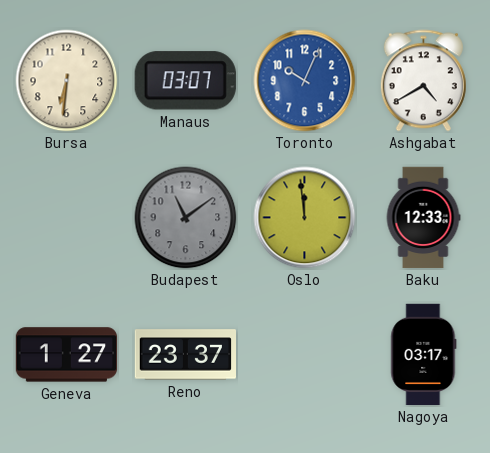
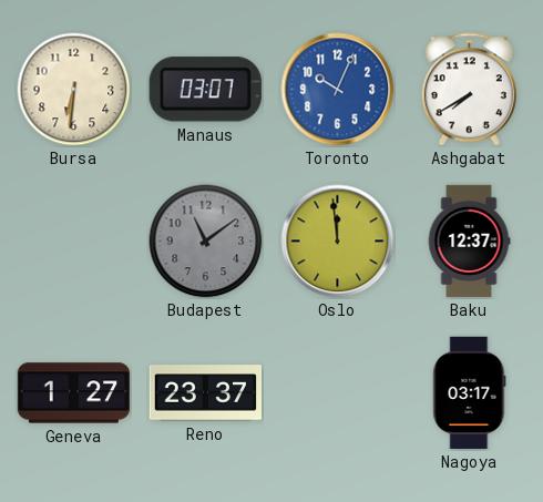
Ashgabat: 4:40 -> 7:40 (469, 90)
Baku: 12:33 -> 12:37 (469, 242)
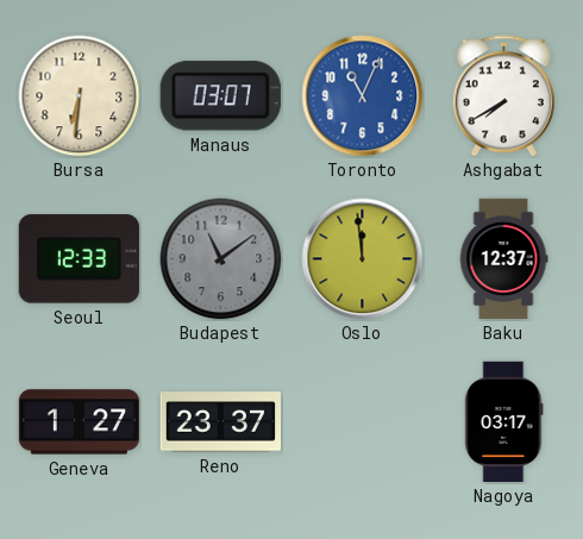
Toronto: 10:04 -> 11:04 (363, 96)
Seoul: none -> 12:33 (79, 259)
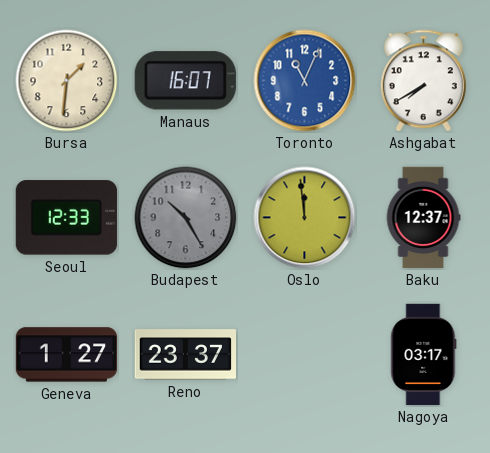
Bursa: 6:31 -> 1:31 (67, 81)
Manaus: 03:07 -> 16:07 (185, 81)
Budapest: 11:09 -> 10:25 (186, 218)
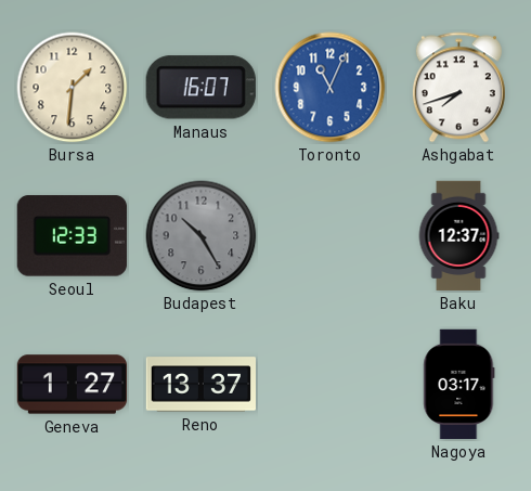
Ashgabat: 7:40 -> 7:42 (458, 88)
Oslo: 11:59 -> none (305, 218)
Reno: 23:37 -> 13:37 (202, 385)
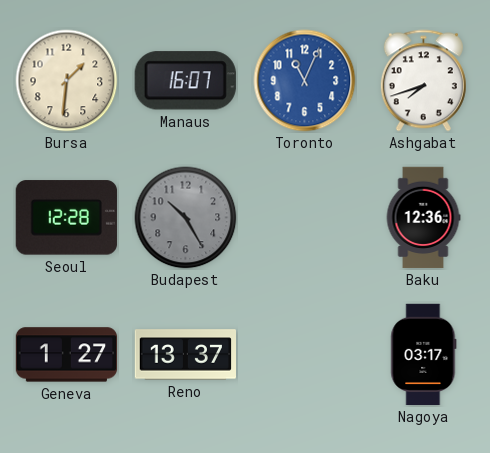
Seoul: 12:33 -> 12:28 (66, 218)
Baku: 12:37 -> 12:36 (423, 218)
